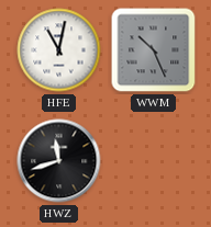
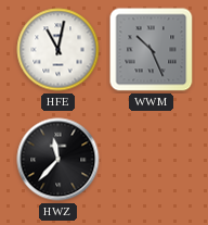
HWZ: 11:42 -> 11:37 (58, 160)
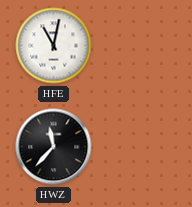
WWM: 10:26 -> none (152, 50)
